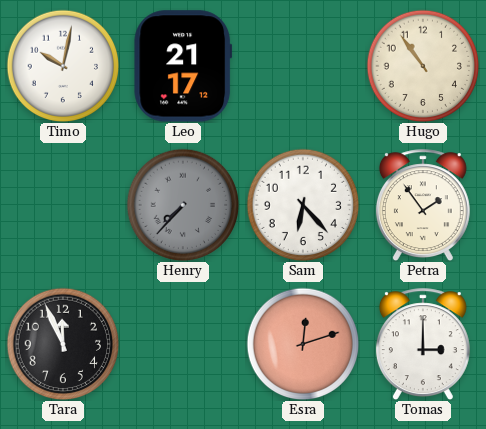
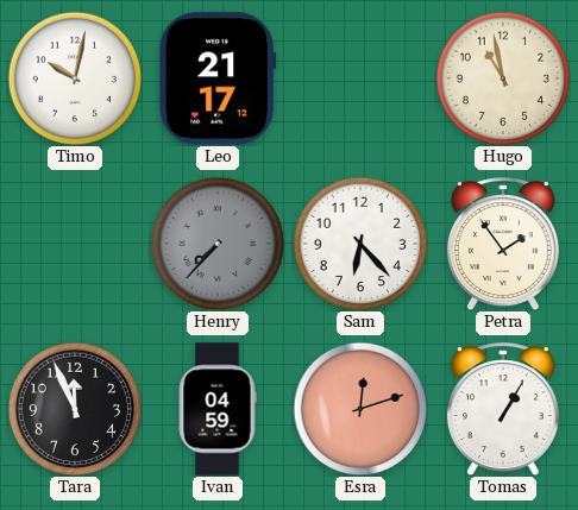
Hugo: 10:54 -> 10:58 (503, 78)
Ivan: none -> 04:59 (218, 409)
Tomas: 3:00 -> 1:05 (503, 409)
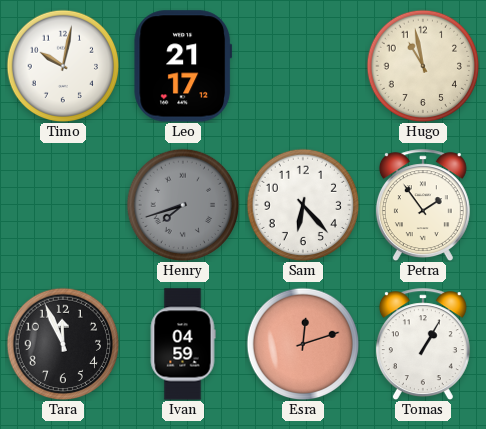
Henry: 7:37 -> 7:42 (183, 205)
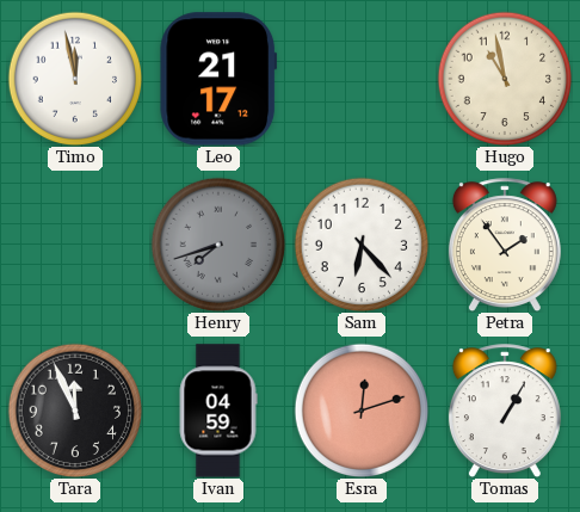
Timo: 10:02 -> 11:58 (75, 79)
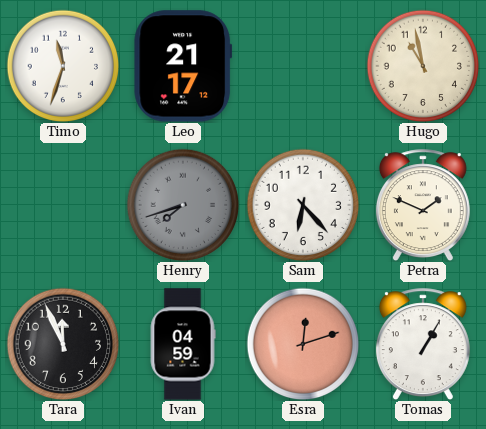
Timo: 11:58 -> 11:33 (63, 66)
Petra: 1:54 -> 1:49 (423, 205)
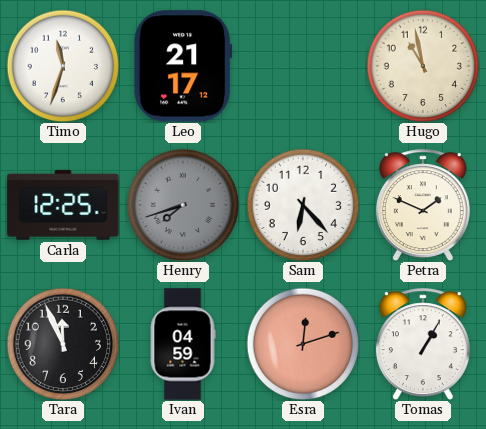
Carla: none -> 12:25 (63, 205)
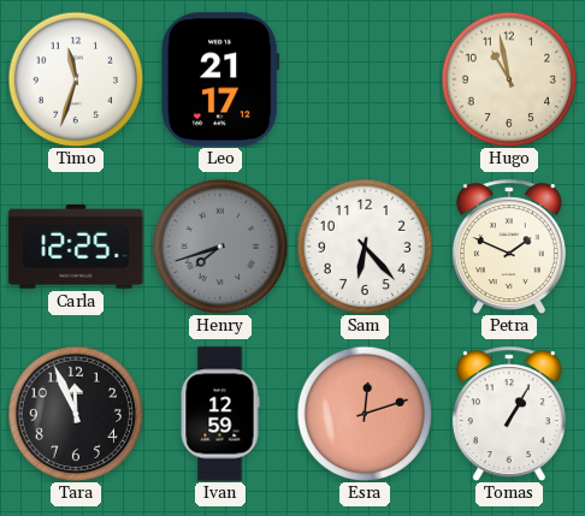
Ivan: 04:59 -> 12:59 (220, 414)
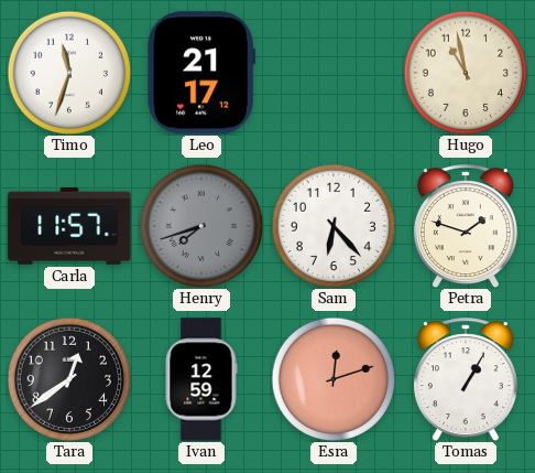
Carla: 12:25 -> 11:57 (69, 226)
Petra: 1:49 -> 1:48 (466, 226)
Tara: 11:56 -> 12:39 (69, 379)
